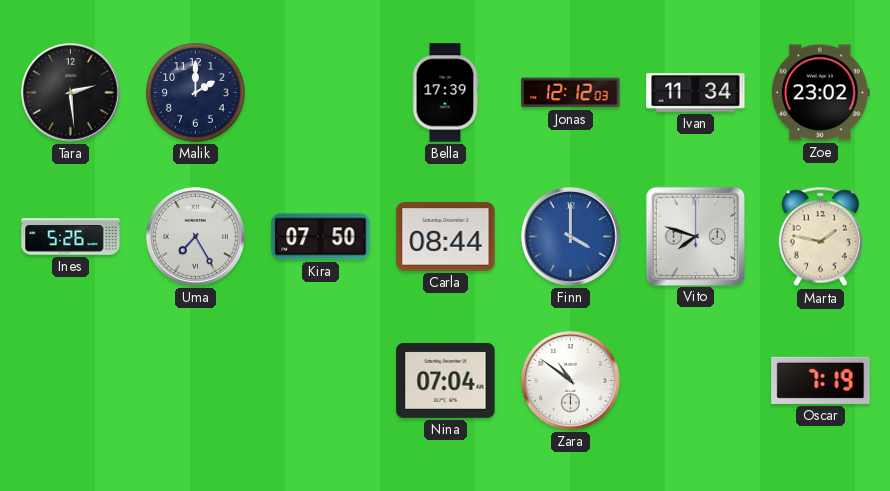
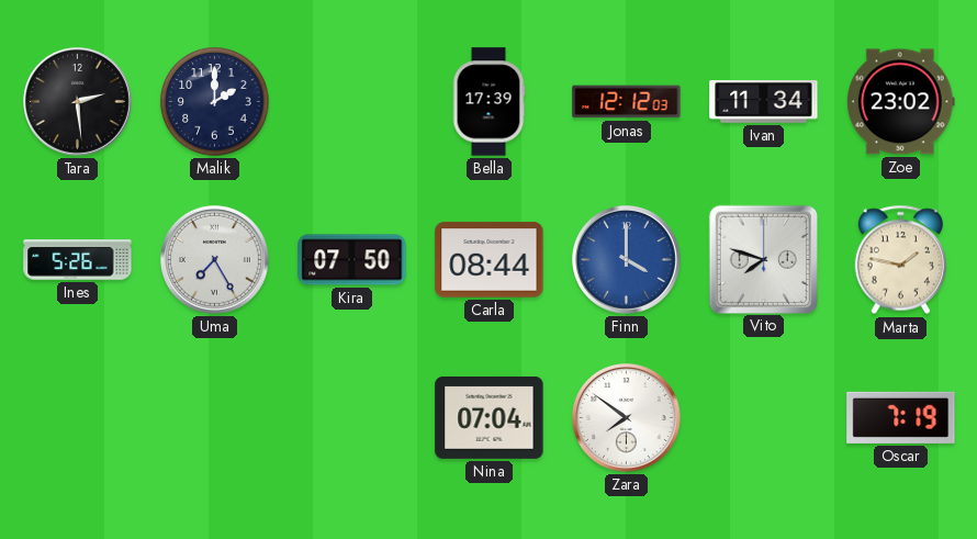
Zara: 10:51 -> 7:51 (627, 418)
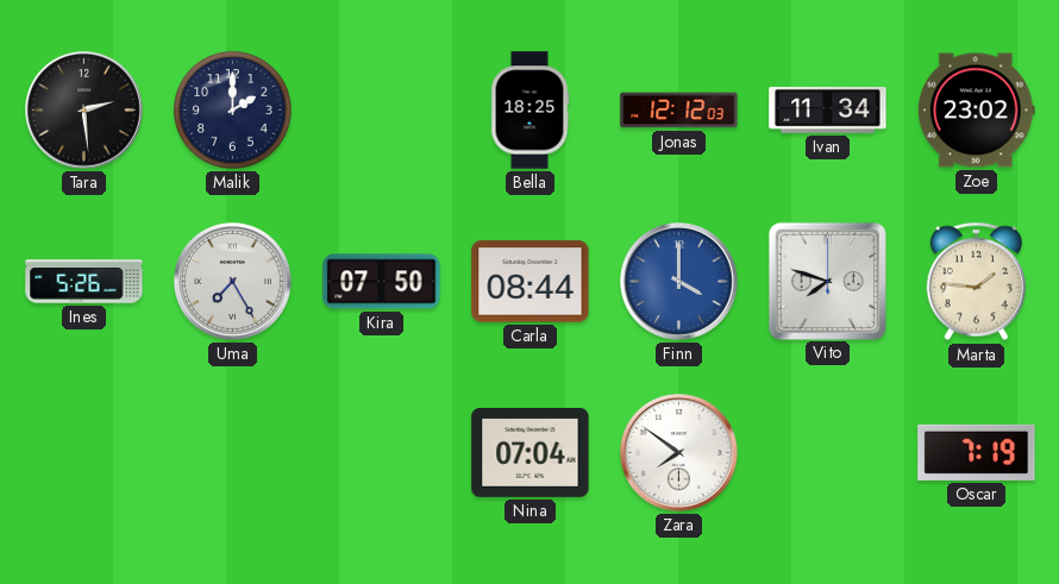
Bella: 17:39 -> 18:25 (529, 111)
Marta: 1:47 -> 1:46 (976, 282)
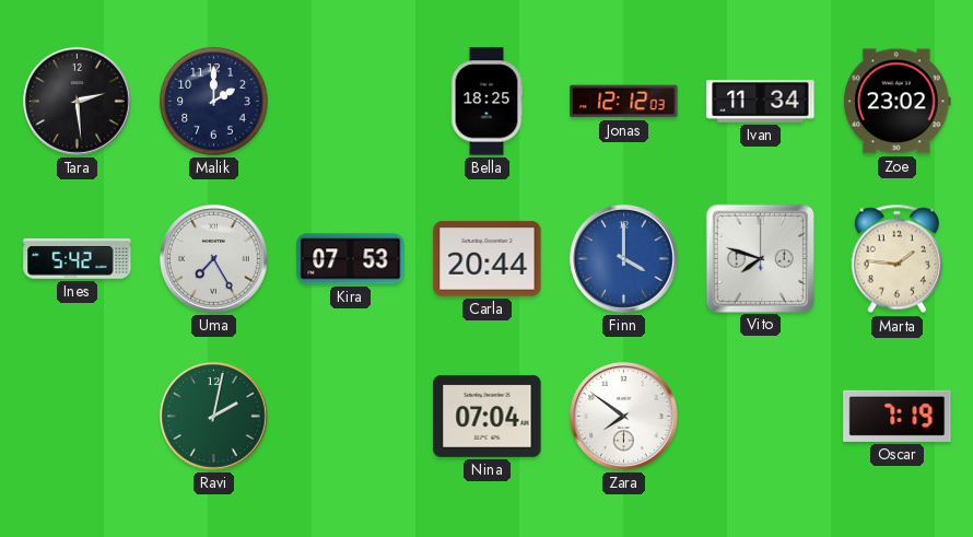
Ines: 5:26 -> 5:42 (78, 259)
Kira: 07:50 -> 07:53 (351, 259)
Carla: 08:44 -> 20:44 (488, 259)
Ravi: none -> 2:02 (214, 417)
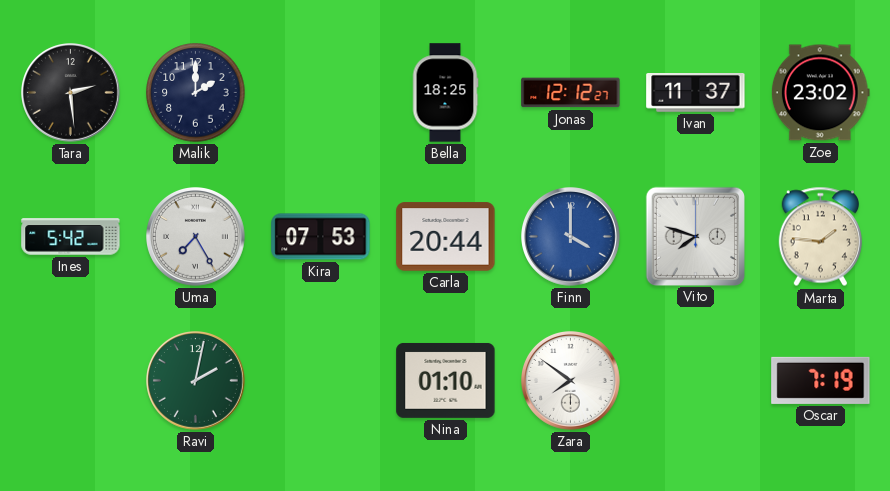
Jonas: 12:12:03 -> 12:12:27 (571, 93)
Ivan: 11:34 -> 11:37 (696, 93)
Nina: 07:04 -> 01:10 (446, 380)
